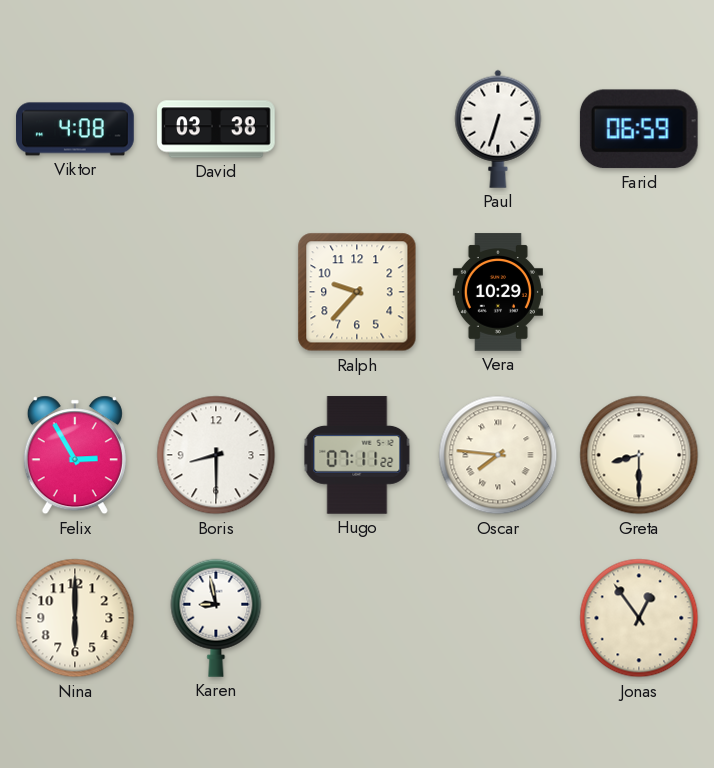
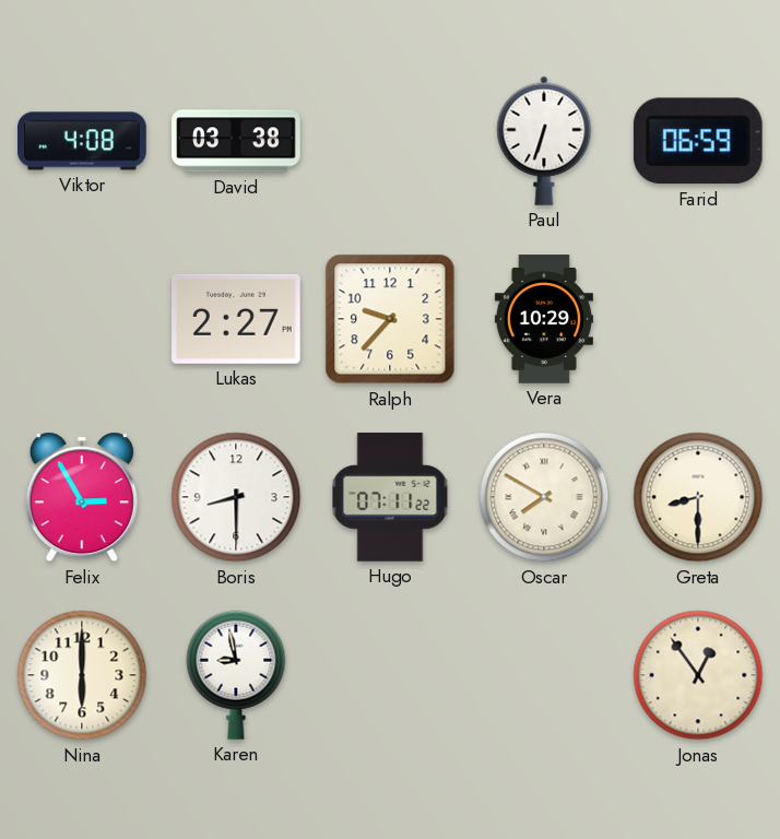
Lukas: none -> 2:27 (237, 319)
Oscar: 7:46 -> 7:50 (544, 497)
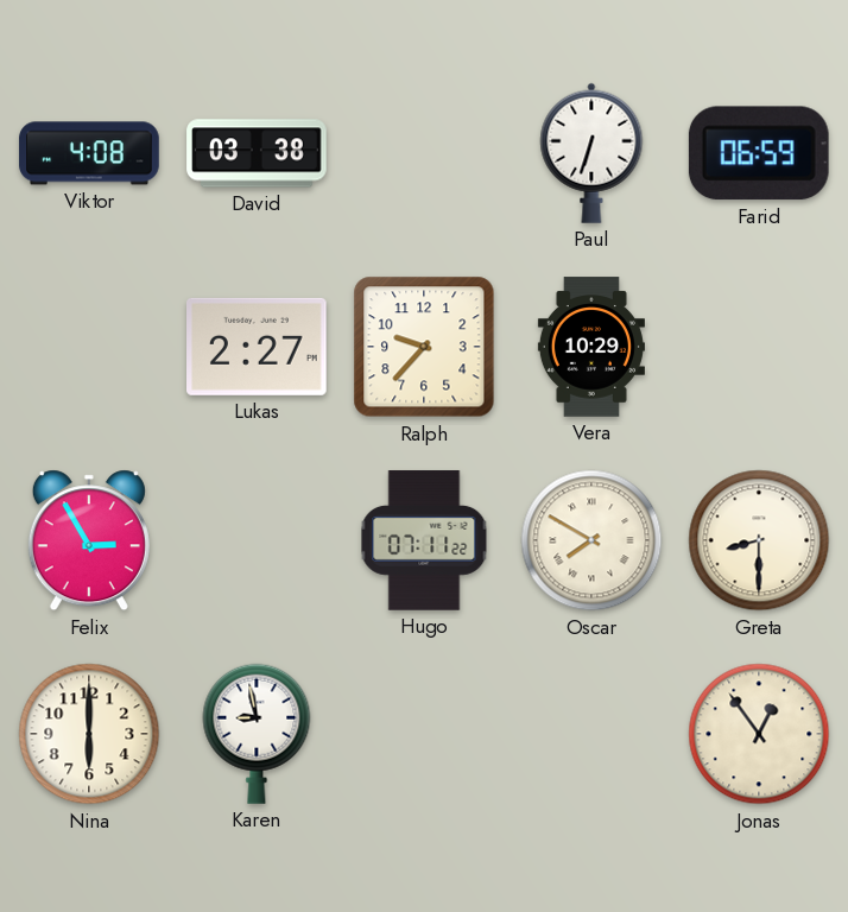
Boris: 8:30 -> none (236, 497)
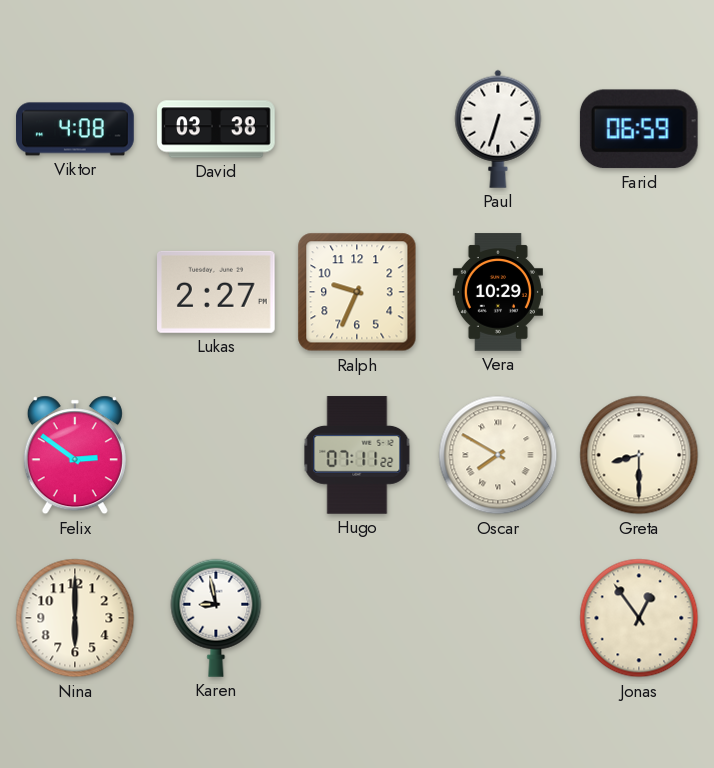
Ralph: 9:37 -> 9:34 (357, 292)
Felix: 2:55 -> 2:51 (75, 455)
